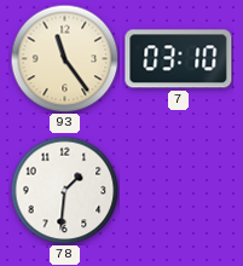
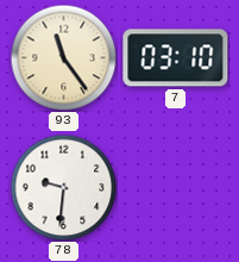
78: 1:31 -> 9:31 (63, 187)
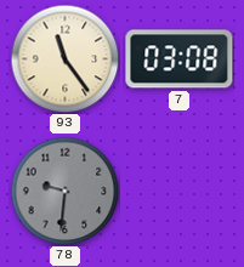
7: 03:10 -> 03:08 (180, 59)
78 dial: white -> grey (64, 191)
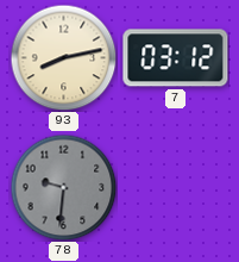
93: 11:24 -> 8:13 (63, 57)
7: 03:08 -> 03:12 (176, 58)
